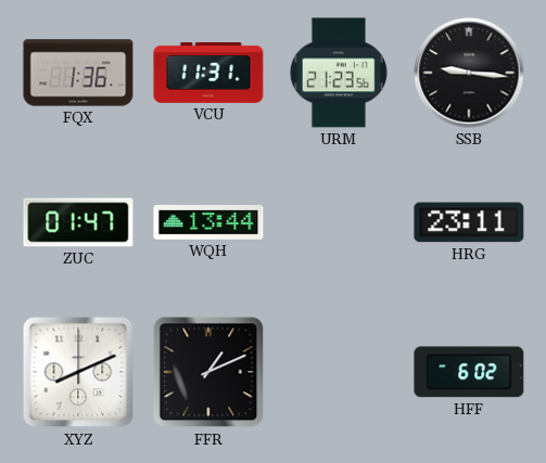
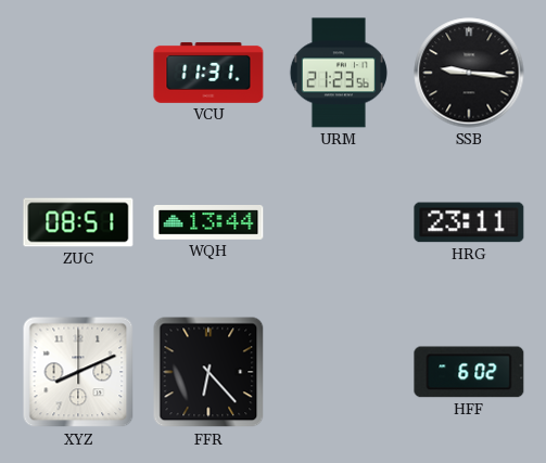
FQX: 1:36 -> none (78, 73)
ZUC: 01:47 -> 08:51 (78, 222)
FFR: 1:11 -> 6:23 (208, 372)
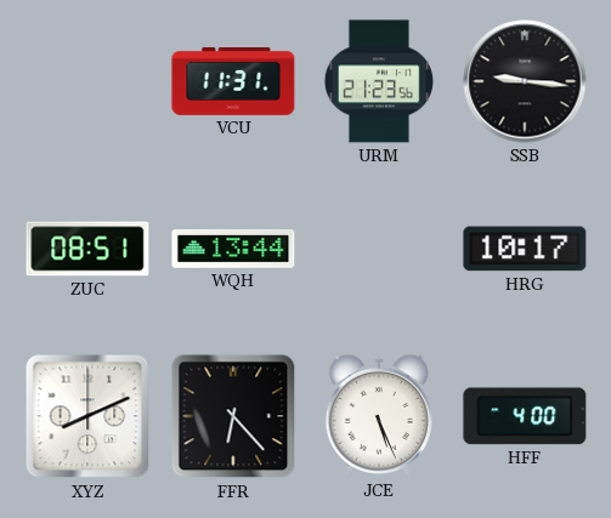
HRG: 23:11 -> 10:17 (525, 249)
JCE: none -> 5:26 (379, 416)
HFF: 6:02 -> 4:00 (525, 416)
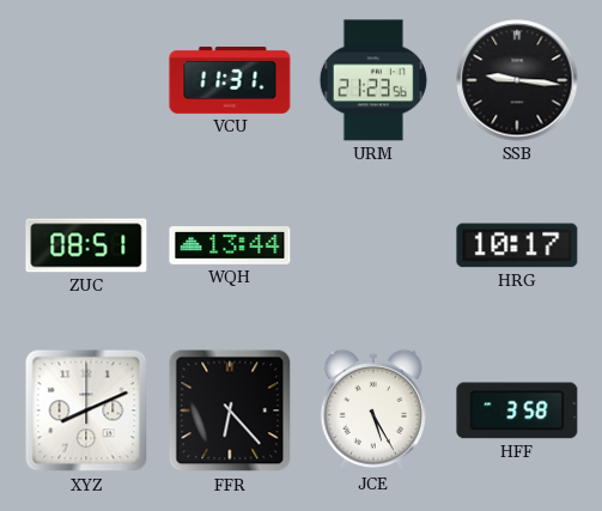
JCE: 5:26 -> 5:25 (373, 410)
HFF: 4:00 -> 3:58 (517, 410)
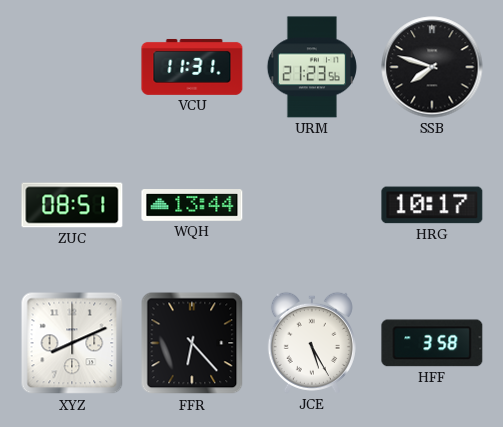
SSB: 9:16 -> 7:48 (432, 67)
